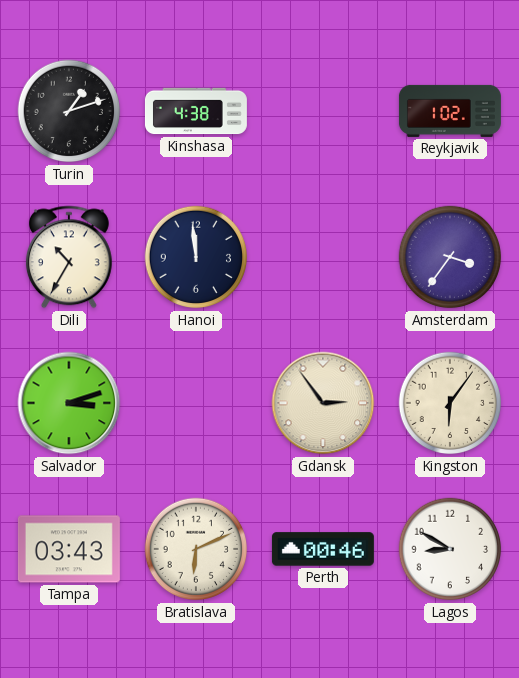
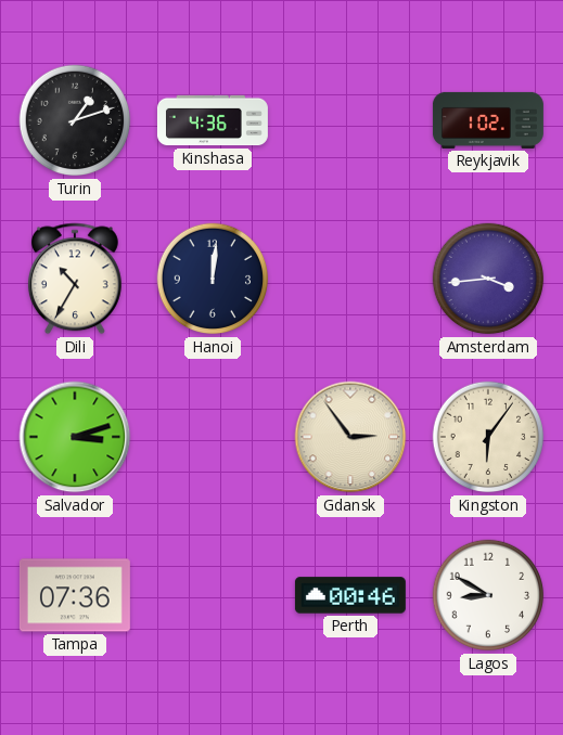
Kinshasa: 4:38 -> 4:36 (213, 120)
Hanoi: 11:59 -> 12:01 (213, 279)
Amsterdam: 3:36 -> 3:44 (488, 279)
Tampa: 03:43 -> 07:36 (75, 595)
Bratislava: 6:11 -> none (196, 549)
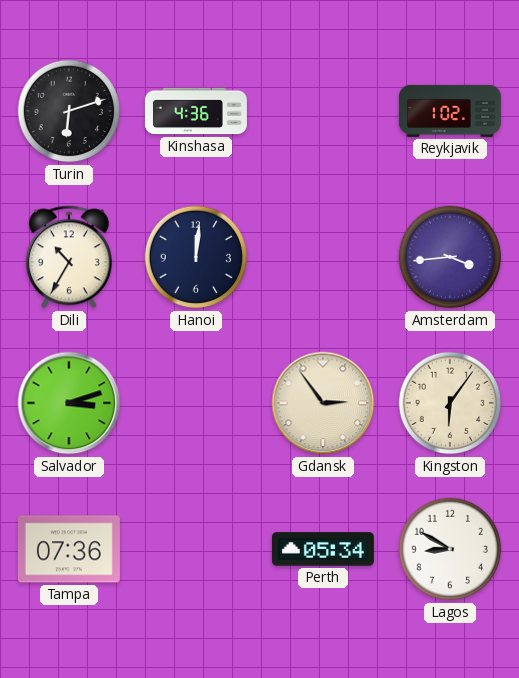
Turin: 1:12 -> 6:12 (69, 111)
Perth: 00:46 -> 05:34 (323, 549)
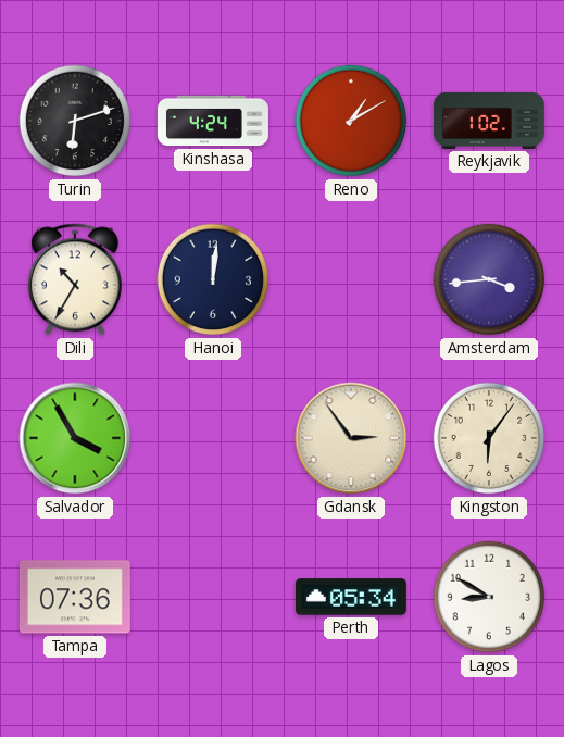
Kinshasa: 4:36 -> 4:24 (213, 121)
Reno: none -> 1:10 (351, 121)
Salvador: 3:12 -> 3:55 (75, 438)
